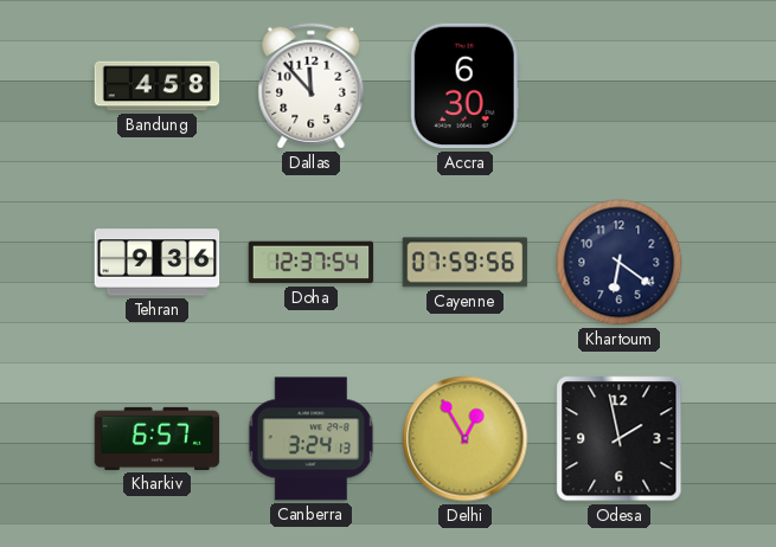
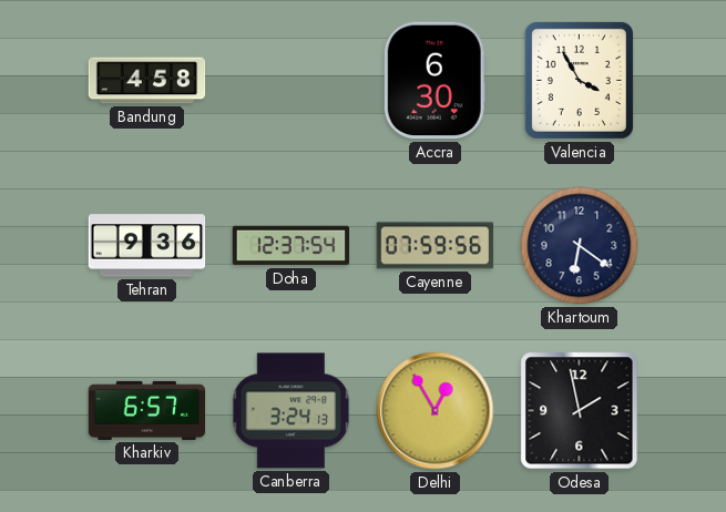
Dallas: 11:53 -> none (312, 86)
Valencia: none -> 3:55 (579, 80)
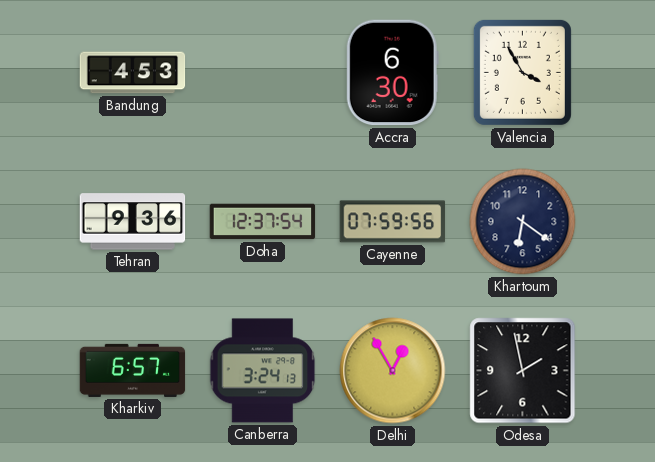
Bandung: 4:58 -> 4:53 (133, 73)
